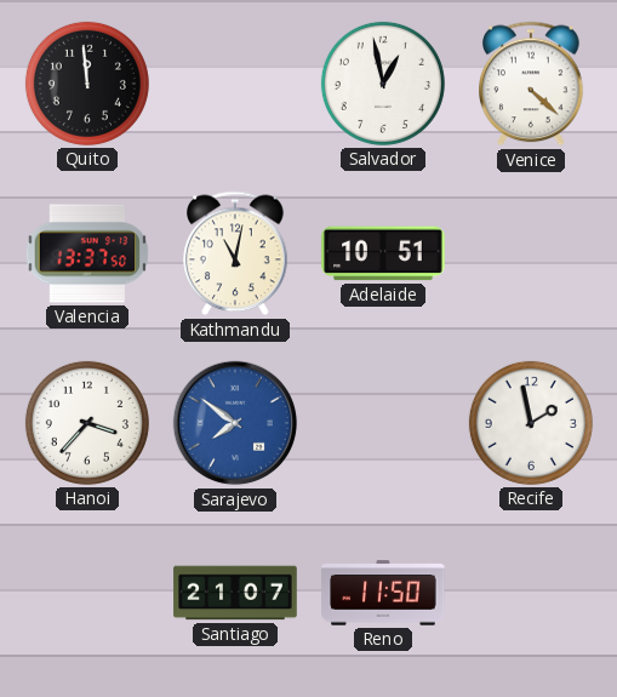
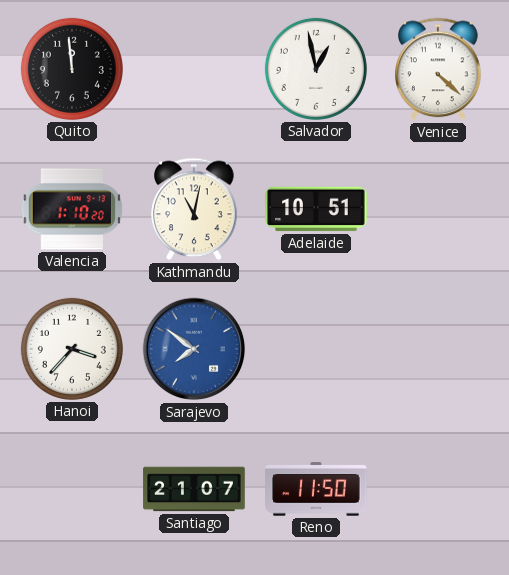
Valencia: 13:37 -> 1:10 (71, 209)
Recife: 1:58 -> none (531, 423)
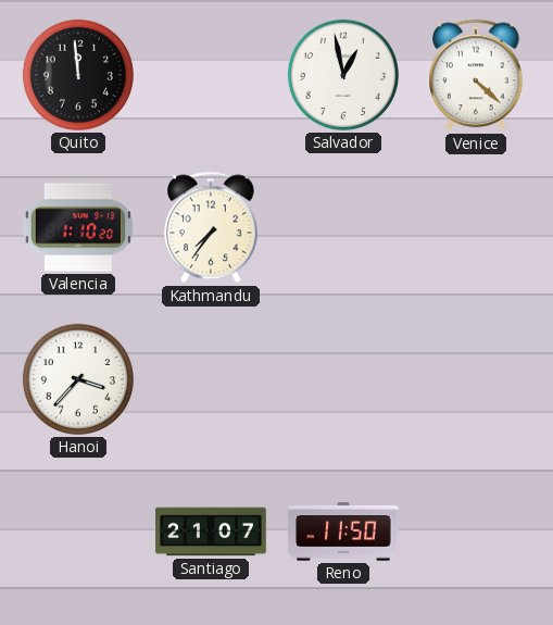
Kathmandu: 11:02 -> 7:36 (211, 227)
Adelaide: 10:51 -> none (316, 209)
Sarajevo: 7:51 -> none (194, 349)
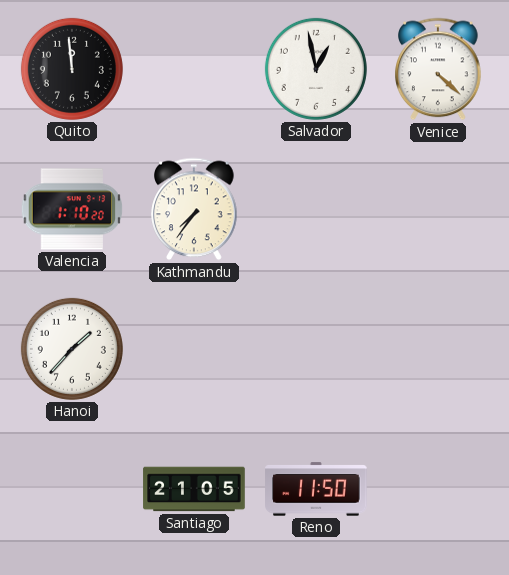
Hanoi: 3:37 -> 1:37 (72, 349)
Santiago: 21:07 -> 21:05 (194, 489)
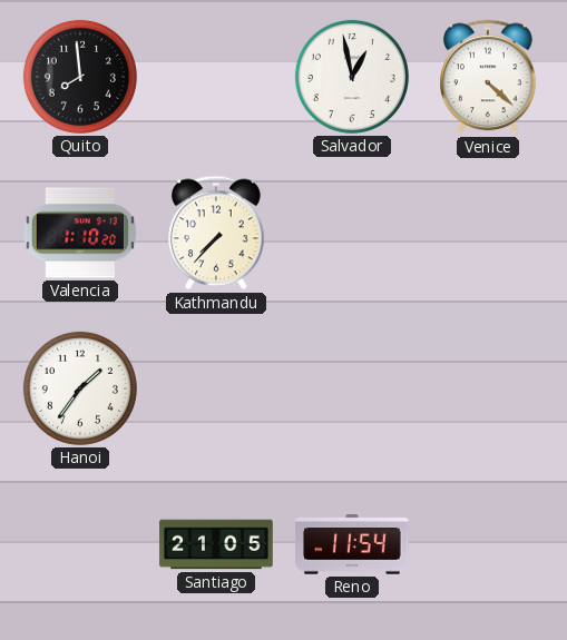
Quito: 11:59 -> 7:59 (80, 77)
Kathmandu: 7:36 -> 7:37 (216, 233)
Hanoi: 1:37 -> 1:36 (80, 388)
Reno: 11:50 -> 11:54 (352, 544)
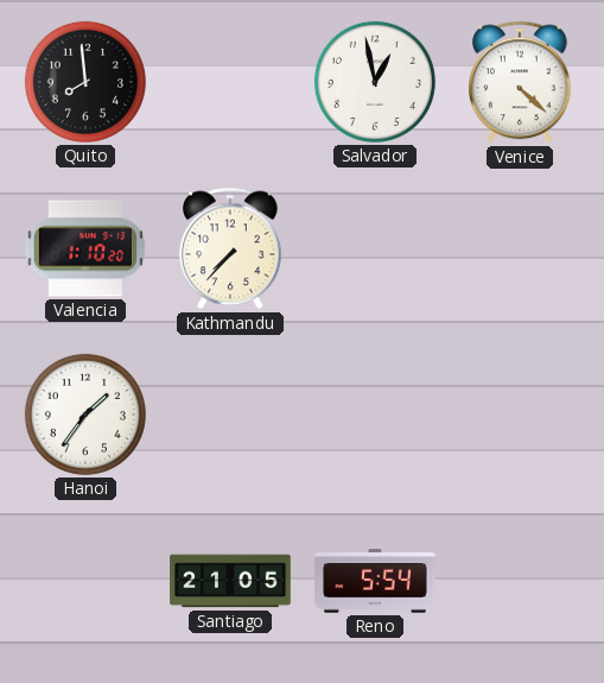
Reno: 11:54 -> 5:54 (375, 581)
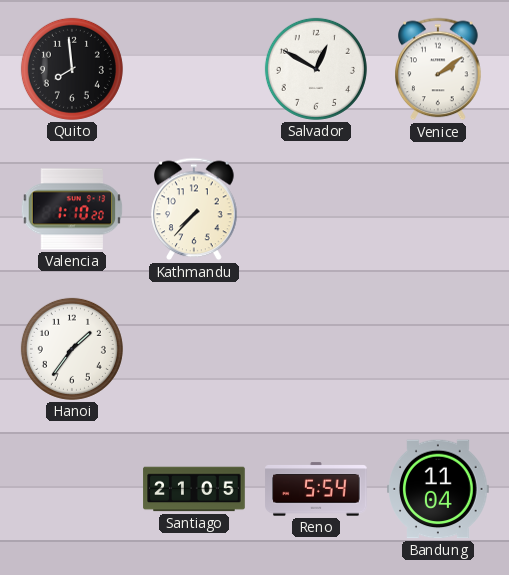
Salvador: 12:58 -> 12:50 (316, 69)
Venice: 4:22 -> 2:09 (438, 69)
Bandung: none -> 11:04 (438, 489)
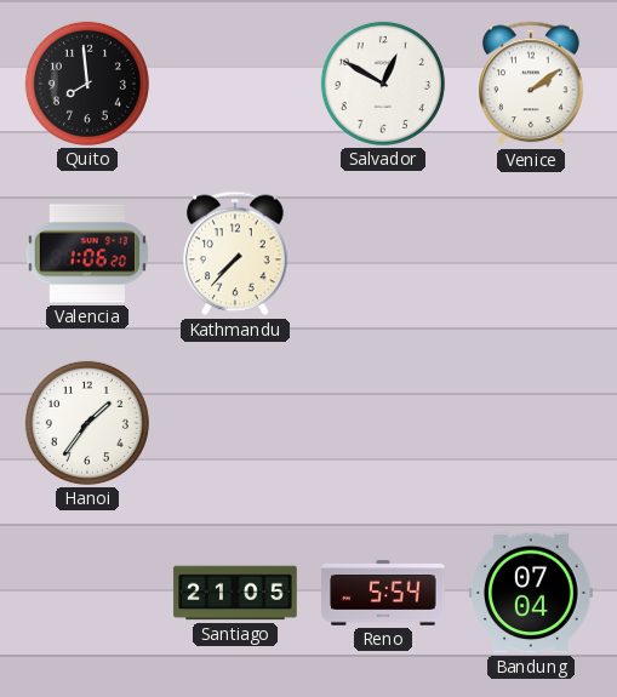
Valencia: 1:10 -> 1:06 (86, 253)
Bandung: 11:04 -> 07:04 (531, 593)
